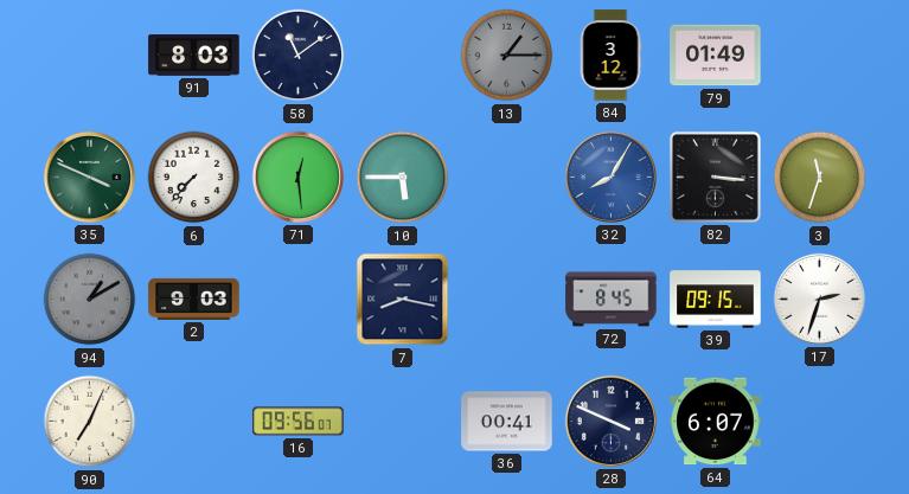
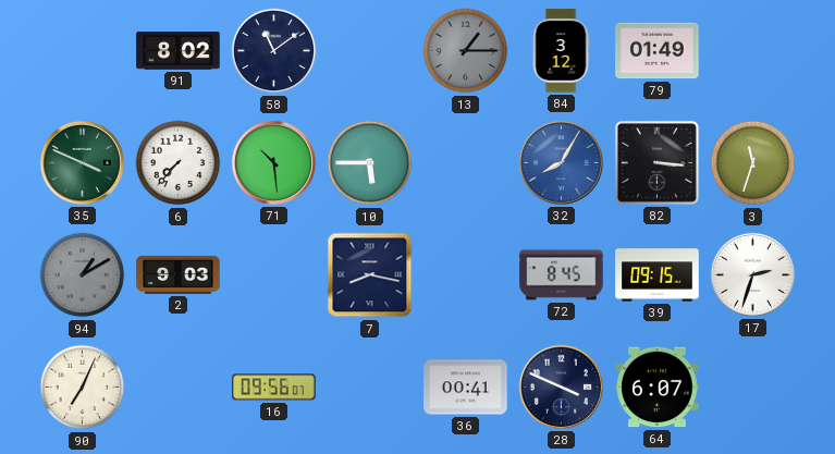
91: 8:03 -> 8:02 (179, 51)
71: 12:29 -> 10:29 (273, 162)
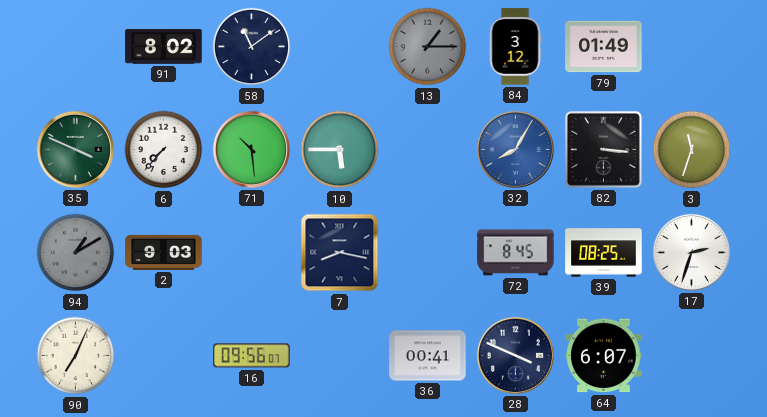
39: 09:15 -> 08:25 (604, 253)
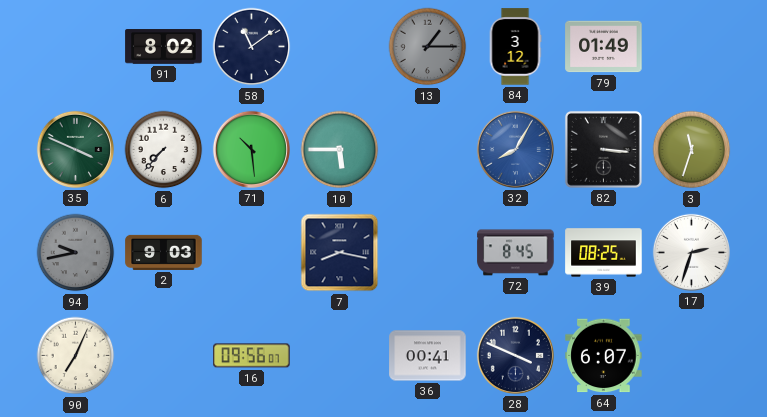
94: 1:10 -> 9:43 (76, 253)
